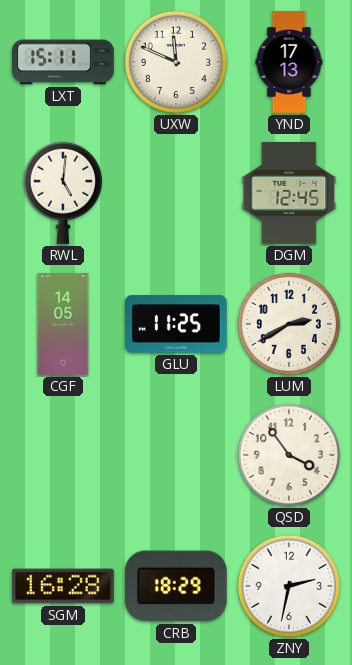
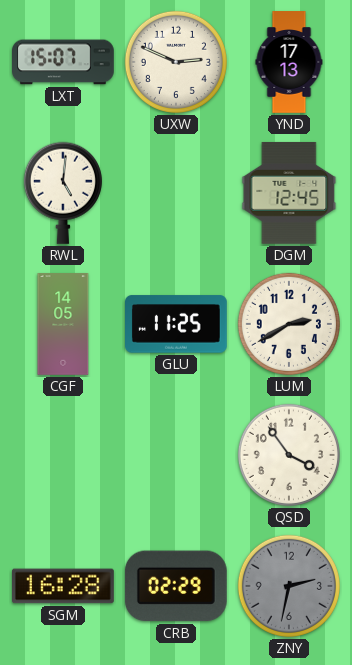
LXT: 15:11 -> 15:07 (64, 62)
UXW: 11:49 -> 2:49 (176, 62)
CRB: 18:29 -> 02:29 (176, 586)
ZNY dial: white -> grey (289, 586)
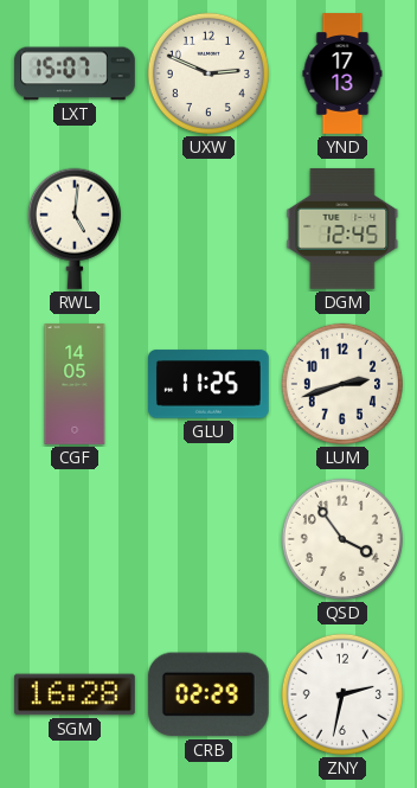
LUM: 2:40 -> 2:42 (342, 384)
ZNY dial: grey -> white (342, 694)
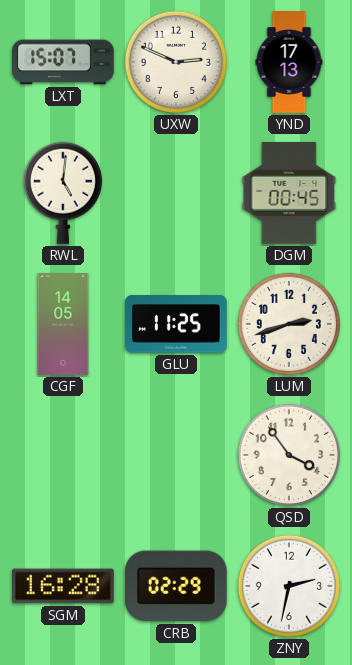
DGM: 12:45 -> 00:45 (289, 193)
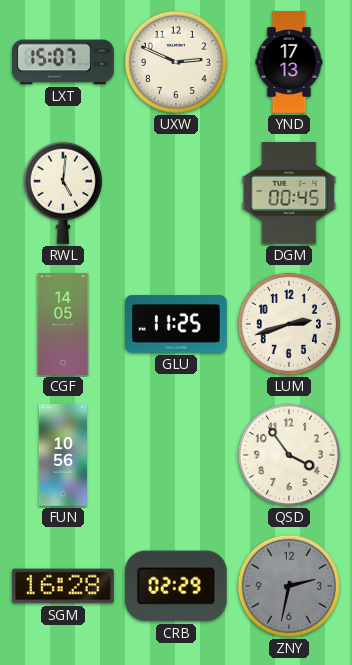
FUN: none -> 10:56 (63, 455)
ZNY dial: white -> grey (289, 586)
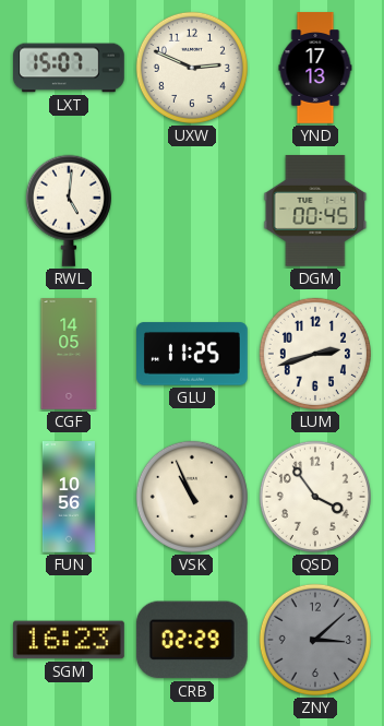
VSK: none -> 10:56 (192, 497)
SGM: 16:28 -> 16:23 (70, 640)
ZNY: 2:32 -> 3:08 (315, 640)
